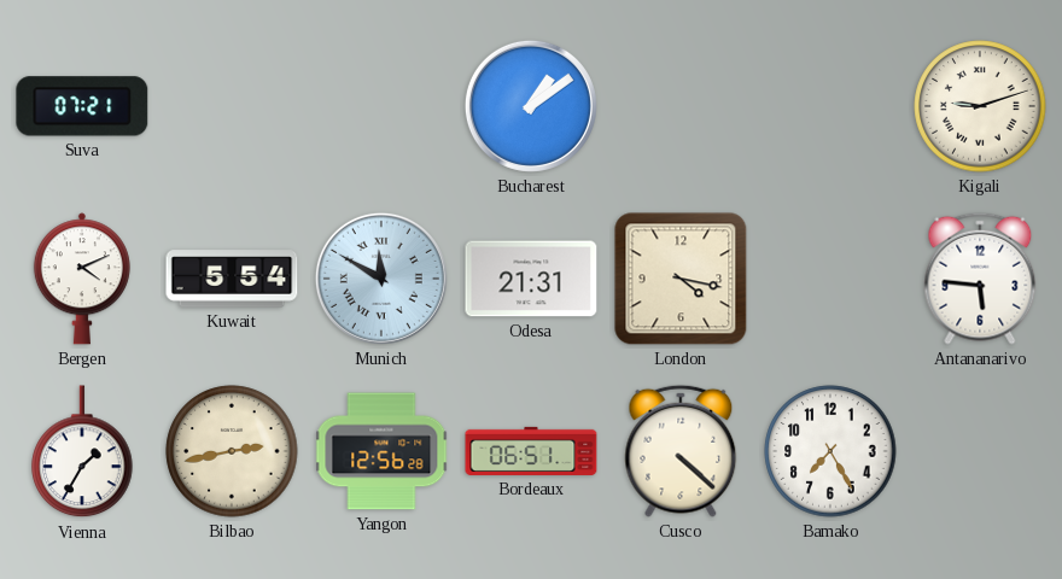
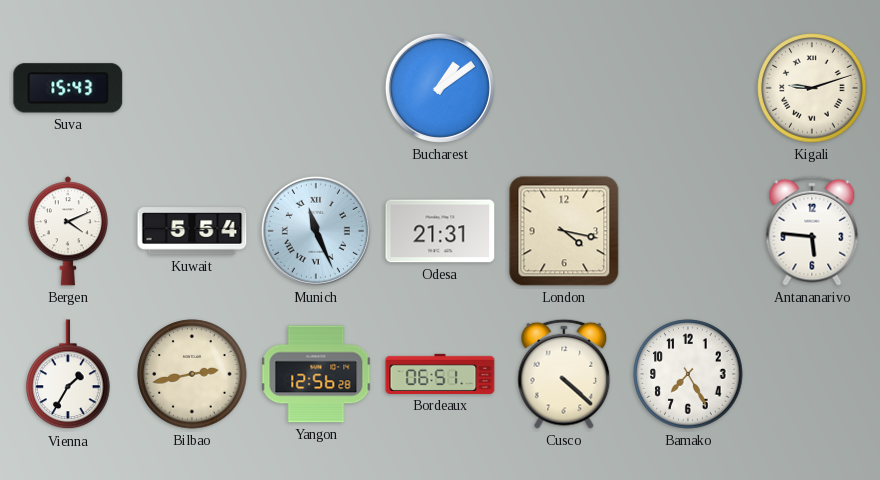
Suva: 07:21 -> 15:43 (68, 88)
Munich: 11:50 -> 11:26 (316, 231)
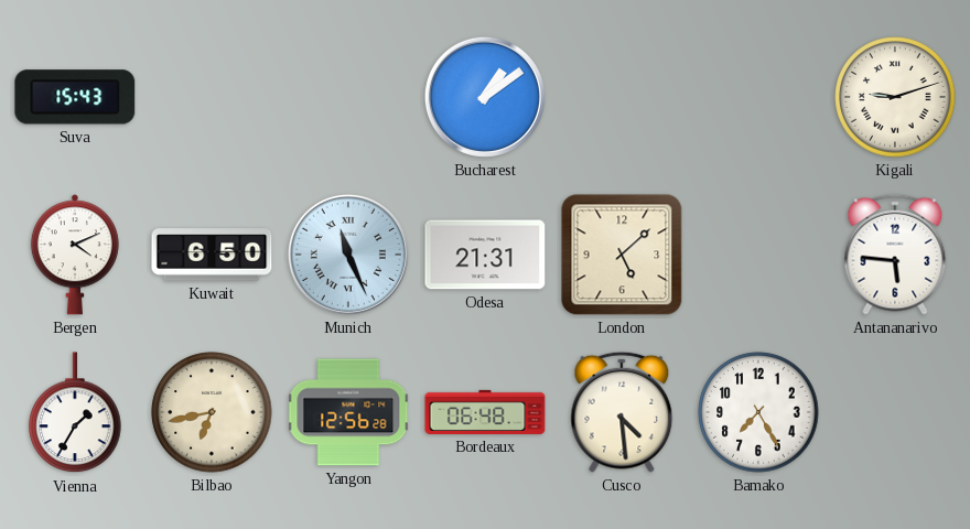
Kuwait: 5:54 -> 6:50 (212, 255)
London: 4:17 -> 5:08 (622, 255)
Bilbao: 2:43 -> 6:43 (212, 412)
Bordeaux: 06:51 -> 06:48 (485, 412)
Cusco: 4:22 -> 4:29 (622, 412)
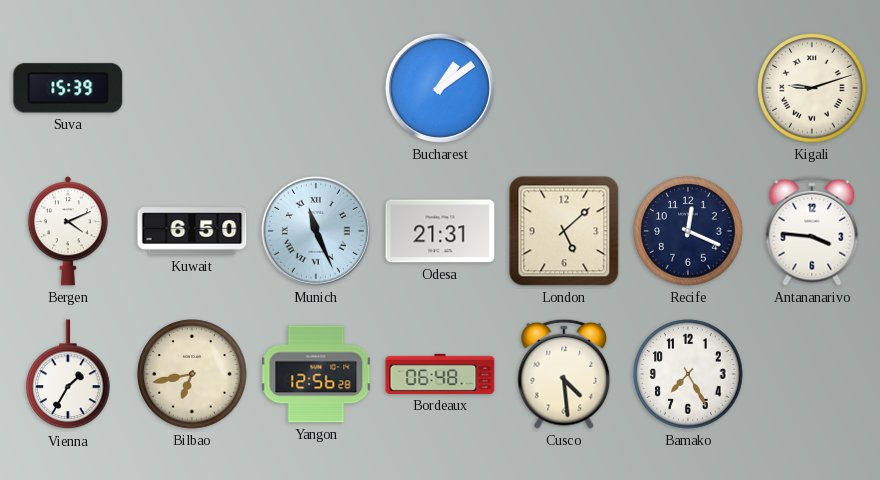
Suva: 15:43 -> 15:39 (68, 88)
Recife: none -> 12:19 (688, 231)
Antananarivo: 5:46 -> 3:46 (812, 231)
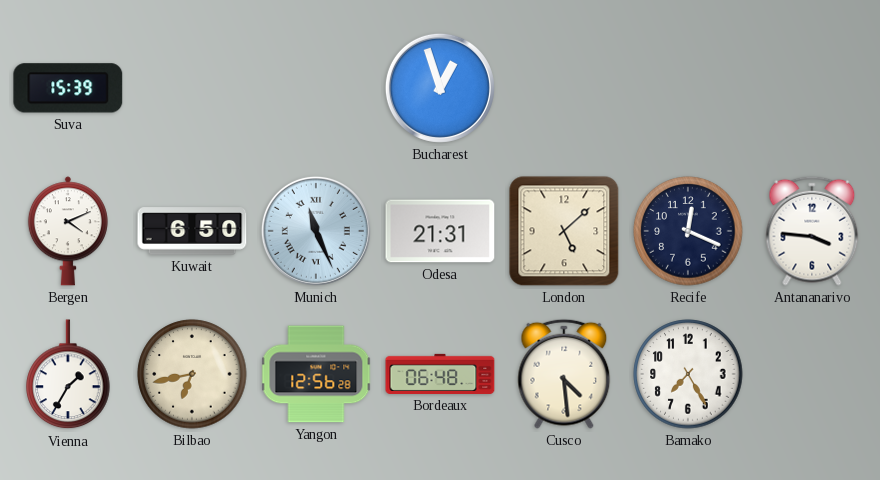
Bucharest: 1:09 -> 12:57 (440, 88)
Kigali: 9:12 -> none (812, 88)
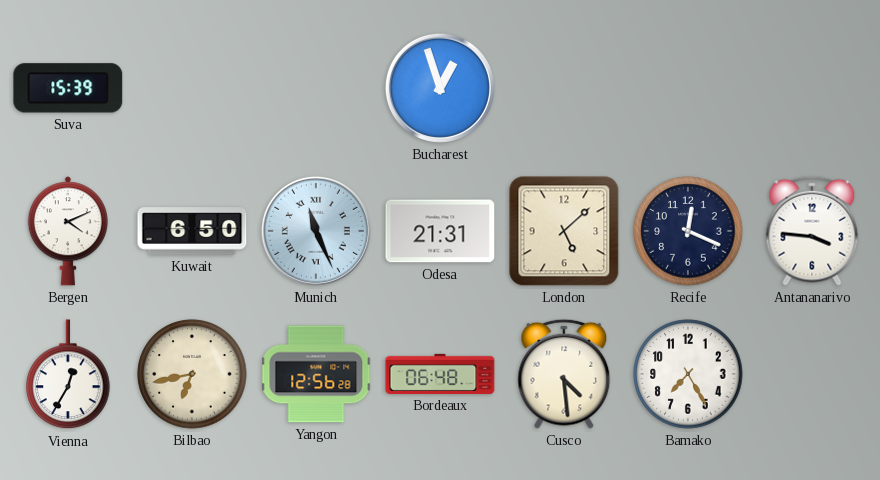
Vienna: 1:35 -> 12:35 (68, 375)
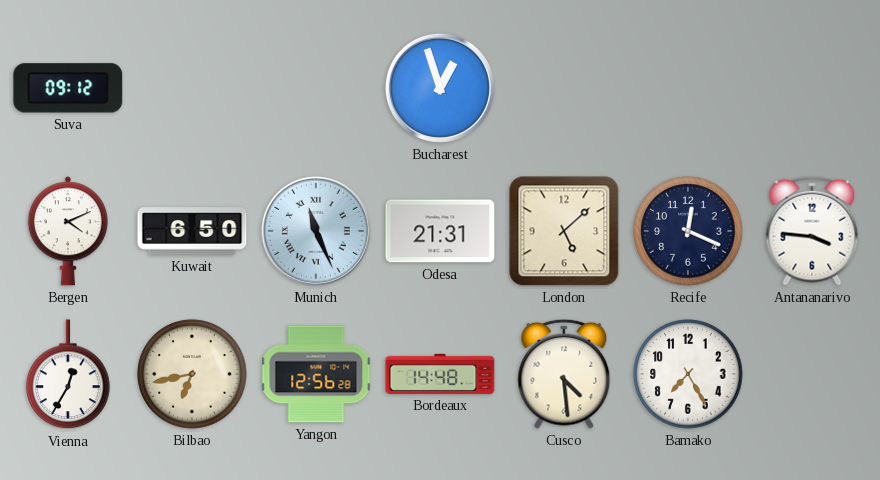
Suva: 15:39 -> 09:12 (68, 88)
Bordeaux: 06:48 -> 14:48 (440, 374)
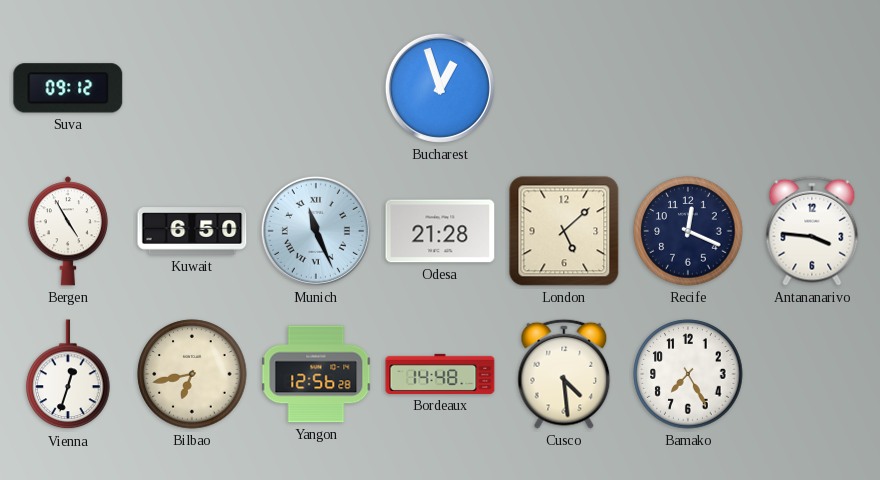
Bergen: 4:11 -> 4:55 (68, 231)
Odesa: 21:31 -> 21:28 (440, 231)
Vienna: 12:35 -> 12:33 (68, 375)
